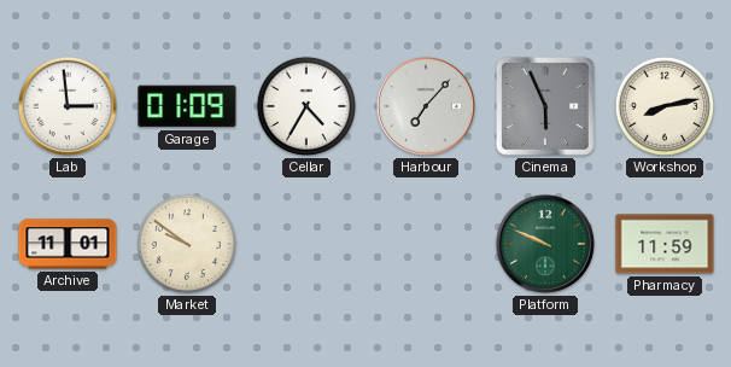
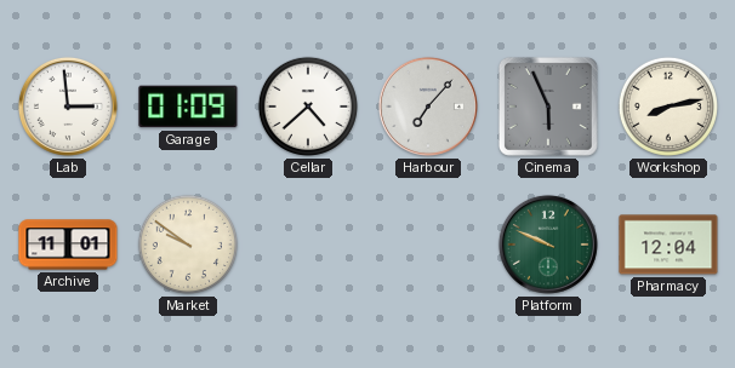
Cellar: 4:35 -> 4:38 (308, 107)
Pharmacy: 11:59 -> 12:04 (668, 245)
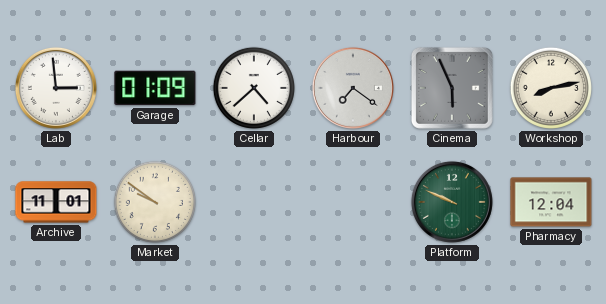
Harbour: 7:07 -> 7:21 (353, 88)
